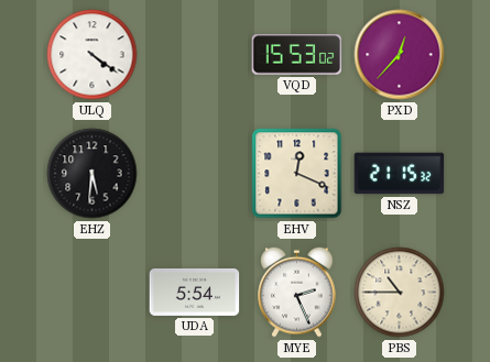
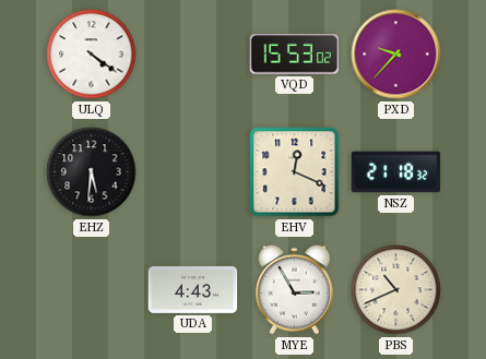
PXD: 12:37 -> 9:37 (396, 55)
NSZ: 21:15 -> 21:18 (396, 172)
UDA: 5:54 -> 4:43 (193, 289)
MYE: 2:26 -> 2:55 (295, 289)
PBS: 10:45 -> 10:41 (396, 290)
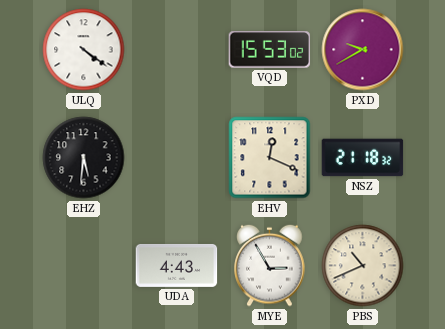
PXD: 9:37 -> 9:40 (363, 50)
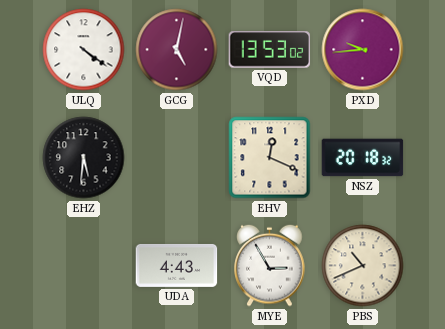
GCG: none -> 5:02 (177, 50)
VQD: 15:53 -> 13:53 (270, 50)
PXD: 9:40 -> 9:44 (363, 50)
NSZ: 21:18 -> 20:18 (363, 158)
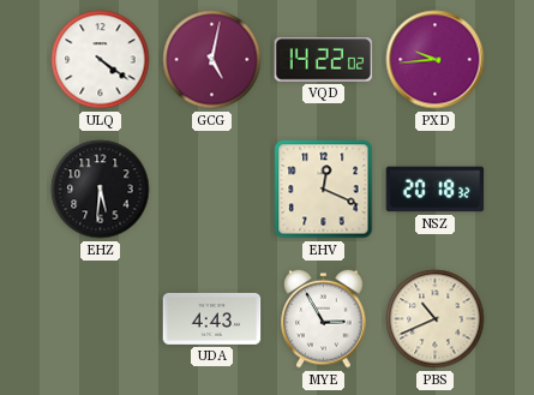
VQD: 13:53 -> 14:22 (324, 60)
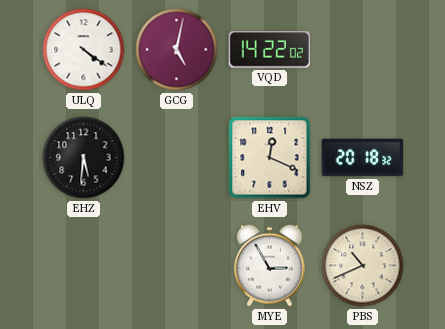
PXD: 9:44 -> none (436, 60)
UDA: 4:43 -> none (212, 318)
